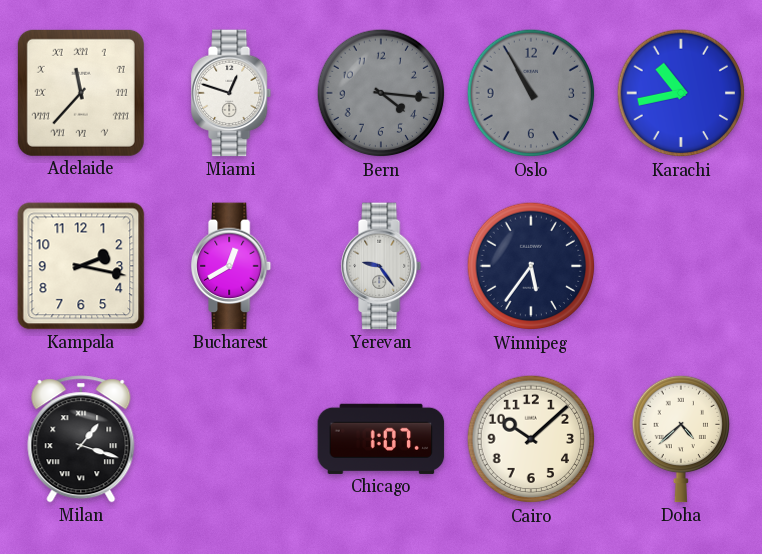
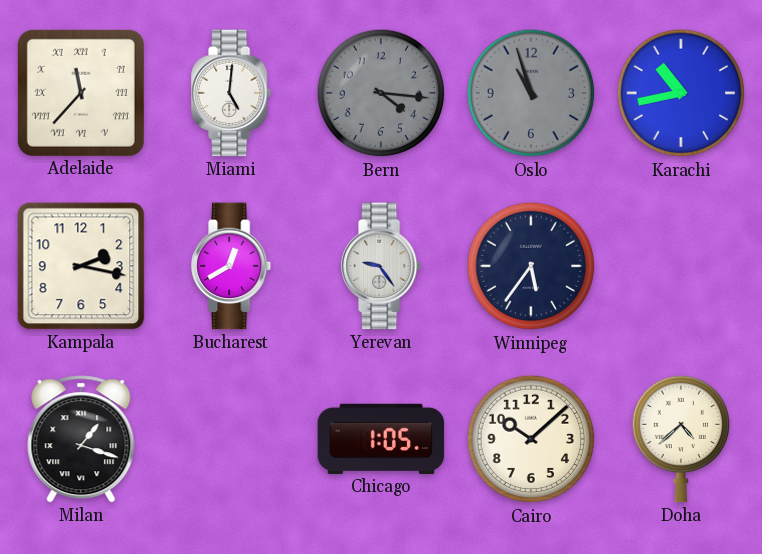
Miami: 12:48 -> 5:01 (232, 93)
Oslo: 10:55 -> 10:57 (531, 93)
Chicago: 1:07 -> 1:05 (381, 439)
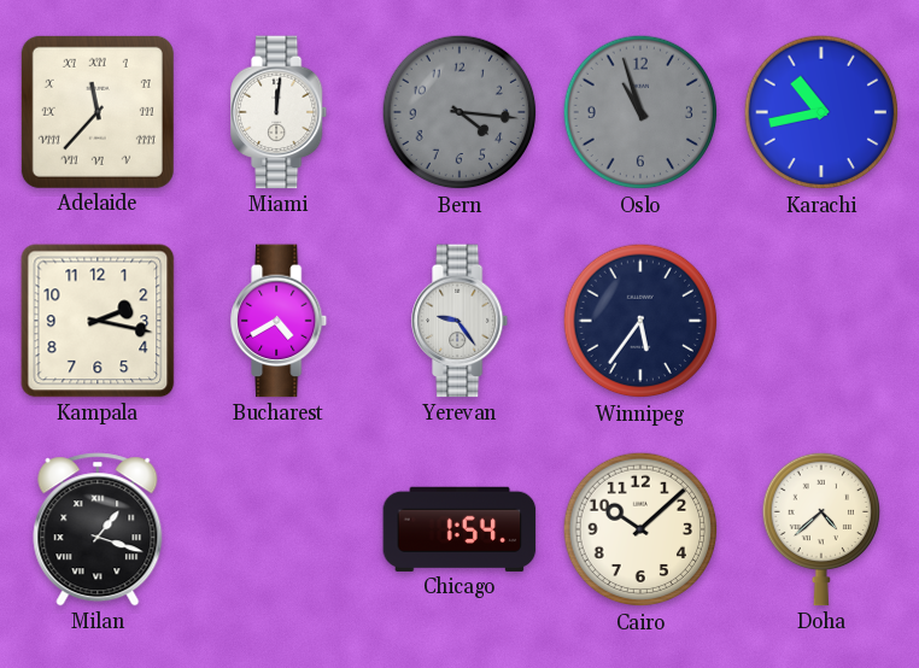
Miami: 5:01 -> 12:01 (280, 112)
Bucharest: 12:40 -> 4:40 (280, 321)
Chicago: 1:05 -> 1:54 (459, 529)
